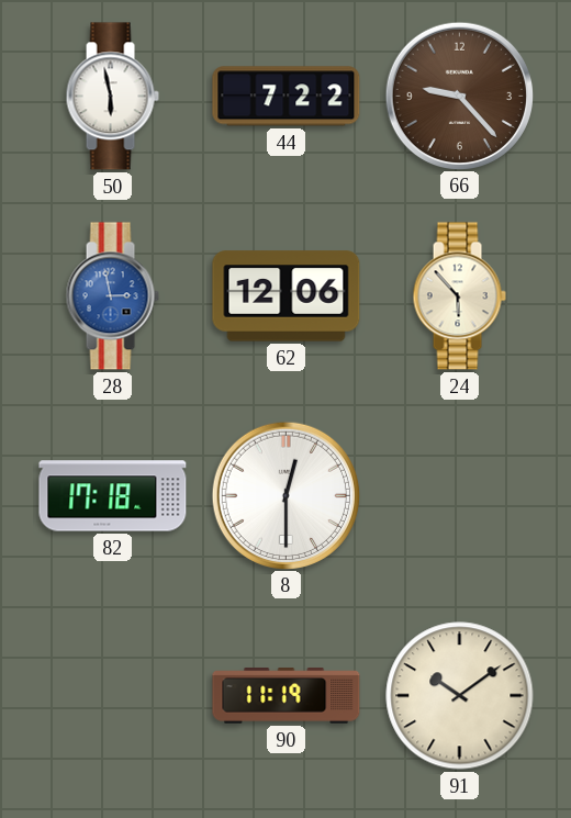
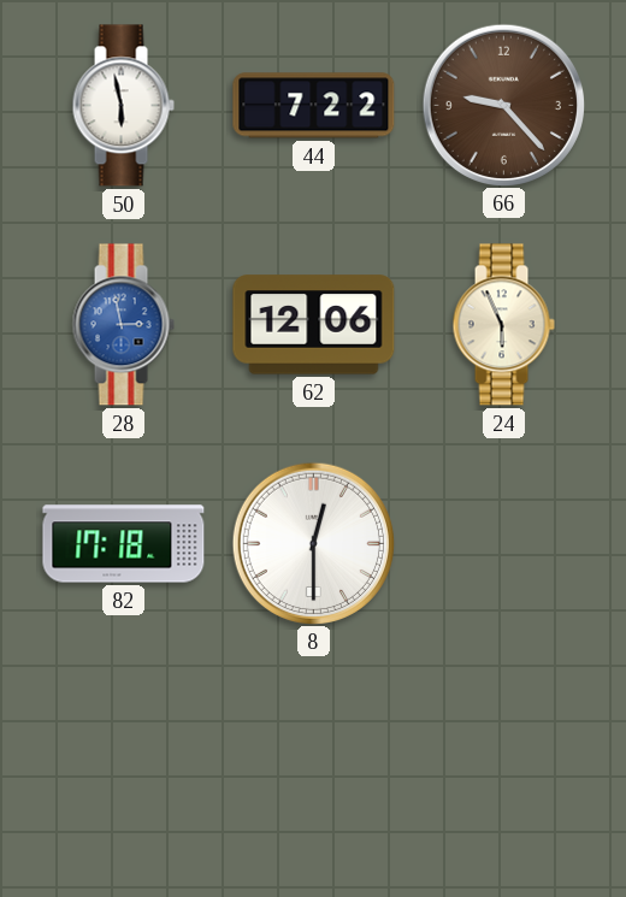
24: 5:53 -> 5:56 (503, 325)
90: 11:19 -> none (287, 696)
91: 10:09 -> none (460, 696)
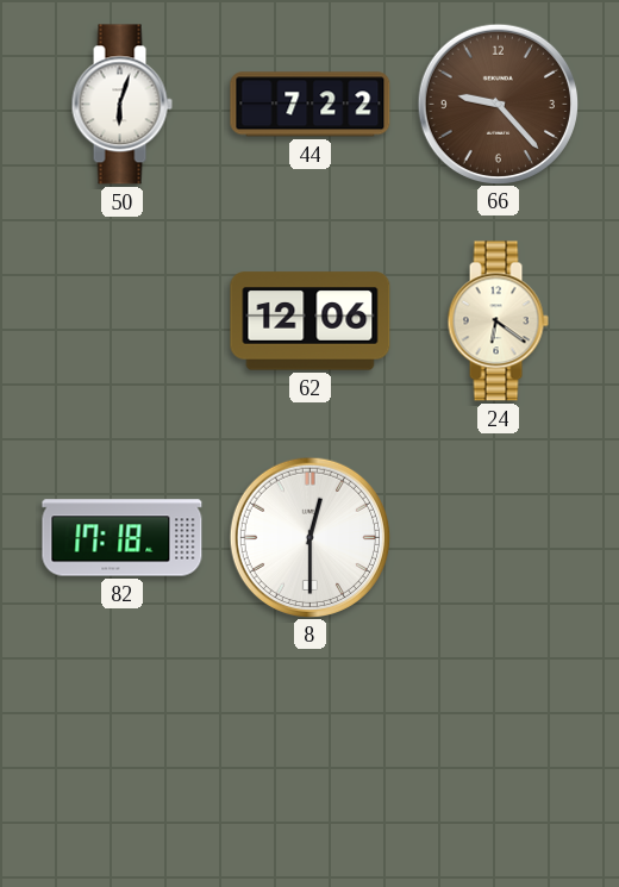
50: 5:58 -> 6:03 (121, 105)
28: 2:58 -> none (123, 325)
24: 5:56 -> 6:21 (498, 321)
